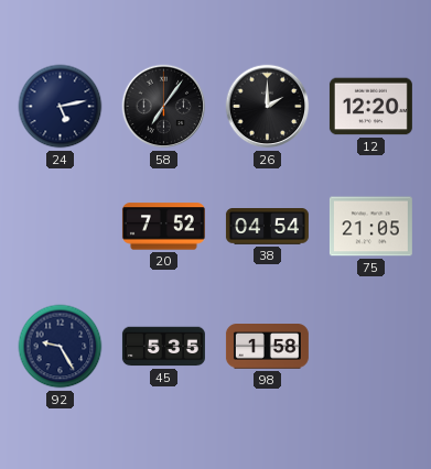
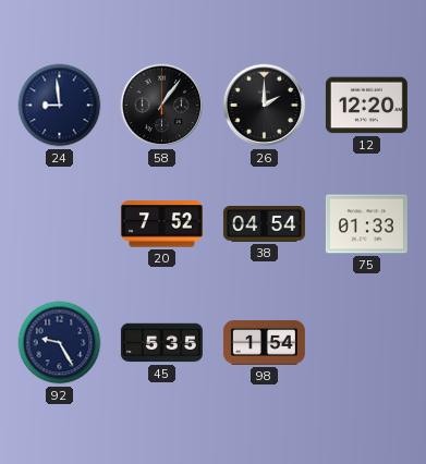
24: 5:13 -> 8:59 (60, 106)
58: 7:06 -> 1:06 (162, 106)
75: 21:05 -> 01:33 (366, 224)
98: 1:58 -> 1:54 (264, 343)
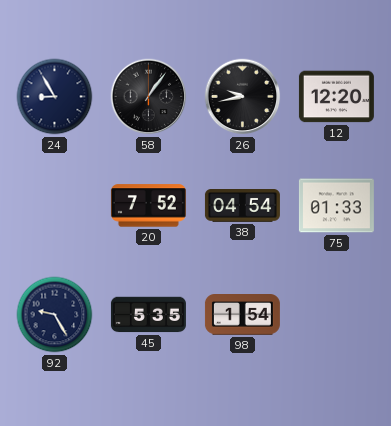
24: 8:59 -> 8:55 (55, 97)
26: 2:00 -> 9:43 (243, 97)
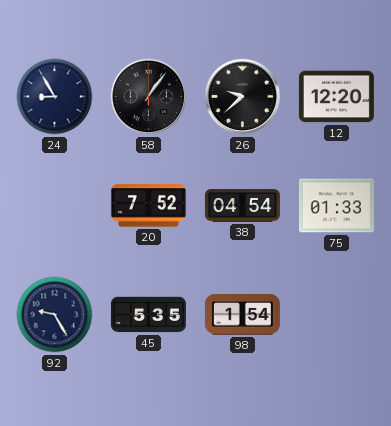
26: 9:43 -> 9:38 (243, 97)
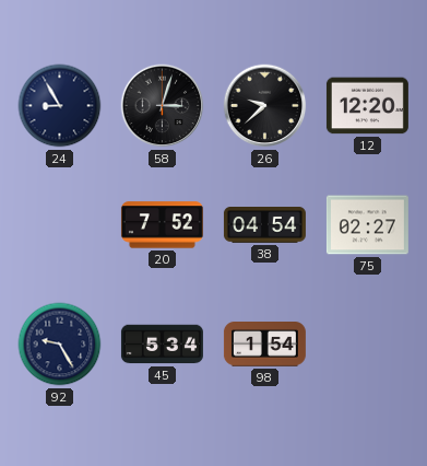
58: 1:06 -> 3:03 (163, 106)
75: 01:33 -> 02:27 (367, 225)
45: 5:35 -> 5:34 (162, 345)
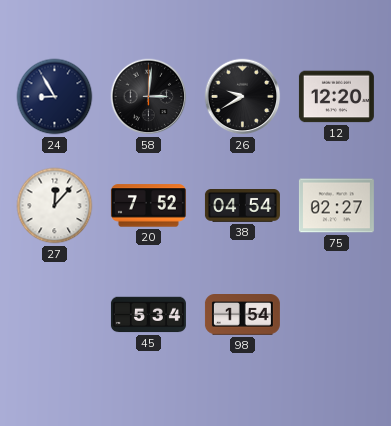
58: 3:03 -> 3:01 (149, 97)
26: 9:38 -> 9:40 (243, 97)
27: none -> 12:07 (55, 206)
92: 9:25 -> none (60, 345)
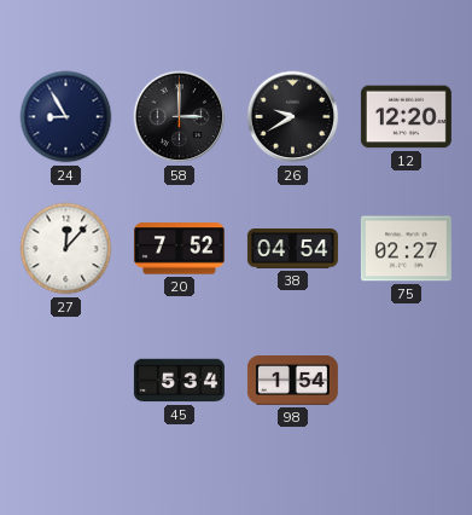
58: 3:01 -> 3:00 (180, 117)
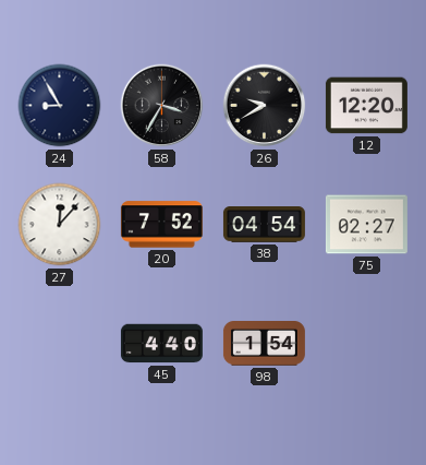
58: 3:00 -> 3:35 (162, 106)
45: 5:34 -> 4:40 (161, 344)
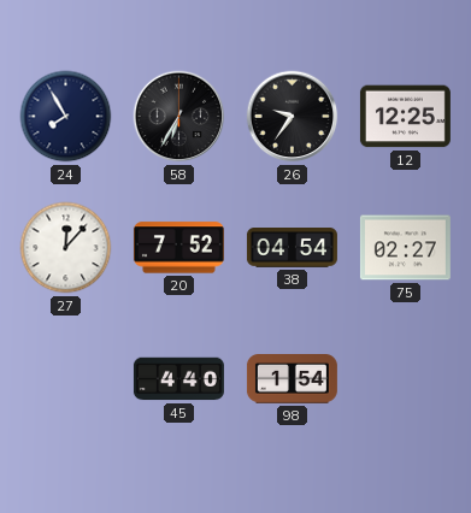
24: 8:55 -> 7:55 (66, 117)
58: 3:35 -> 6:35 (179, 117)
26: 9:40 -> 9:36 (293, 117)
12: 12:20 -> 12:25 (405, 117)
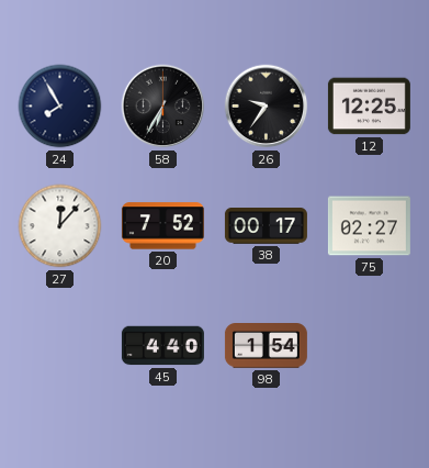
38: 04:54 -> 00:17 (266, 226)
